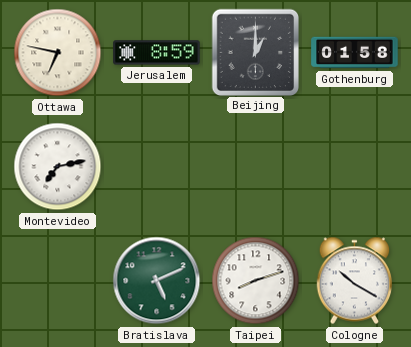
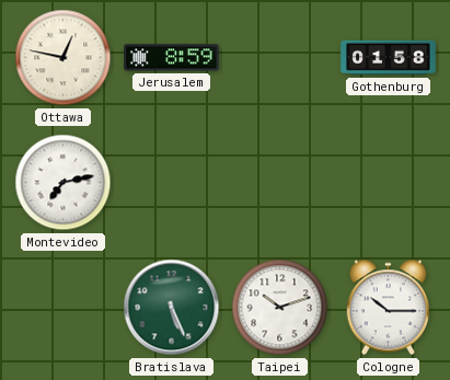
Ottawa: 6:47 -> 12:47 (64, 58)
Beijing: 1:00 -> none (255, 52)
Bratislava: 5:11 -> 5:26 (172, 308)
Taipei: 8:12 -> 10:12 (280, 308)
Cologne: 10:20 -> 10:15 (389, 308)
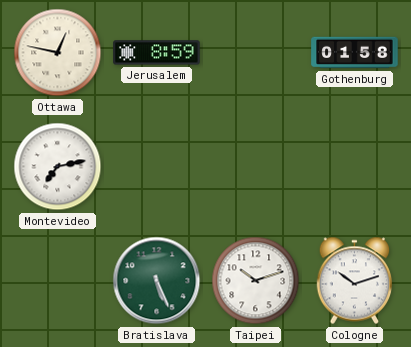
Cologne: 10:15 -> 10:12 (355, 281)
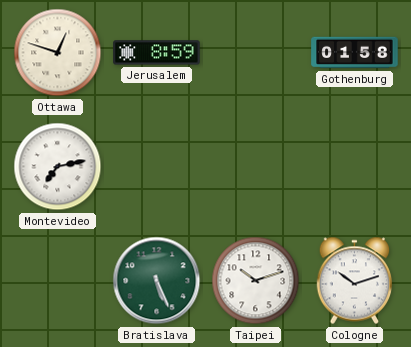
Ottawa: 12:47 -> 12:48 (58, 53)
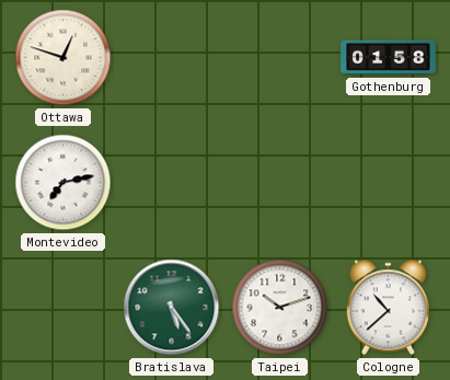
Jerusalem: 8:59 -> none (157, 53)
Bratislava: 5:26 -> 5:24 (172, 308)
Cologne: 10:12 -> 10:38 (389, 308)
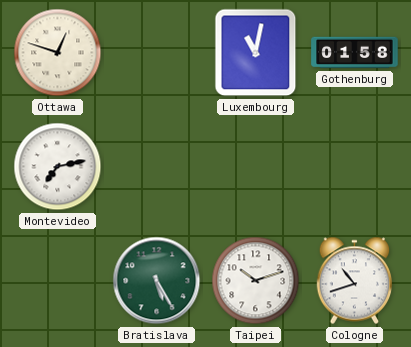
Luxembourg: none -> 11:02 (256, 53)
Bratislava: 5:24 -> 5:25 (157, 281)
Cologne: 10:38 -> 10:42 (355, 281)
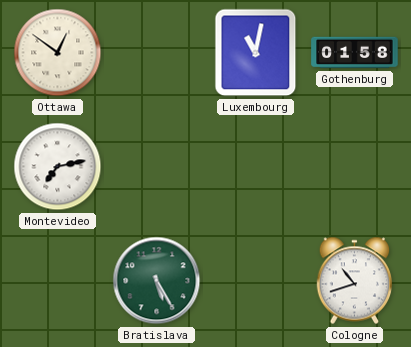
Ottawa: 12:48 -> 12:51 (58, 53)
Taipei: 10:12 -> none (256, 281)
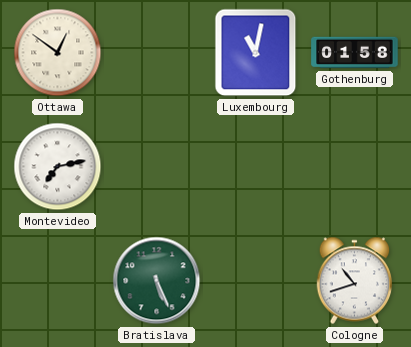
Bratislava: 5:25 -> 5:26 (157, 281)
